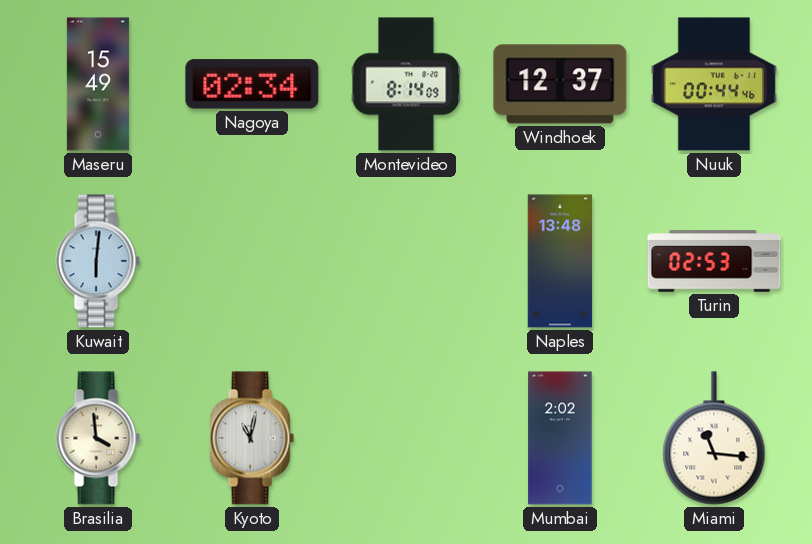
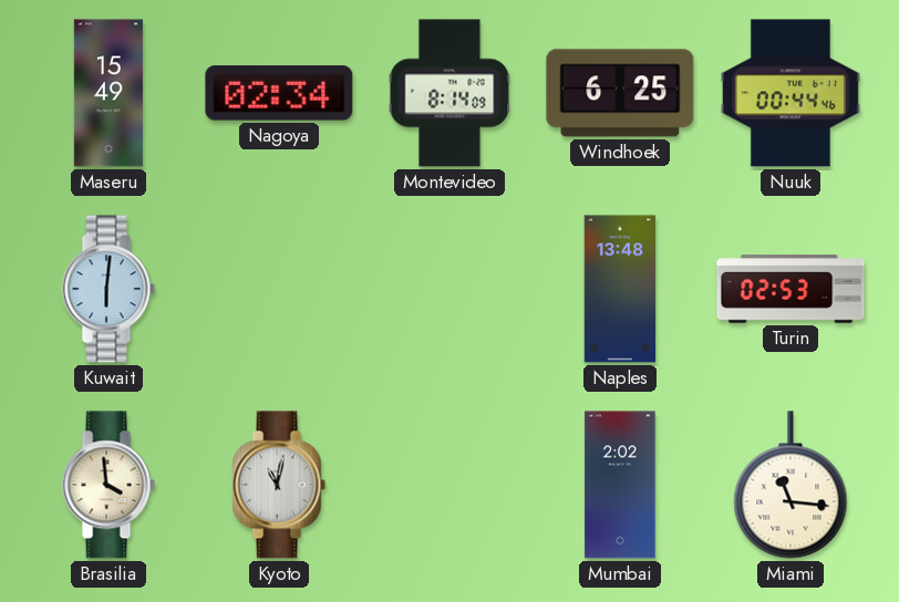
Windhoek: 12:37 -> 6:25 (620, 93)
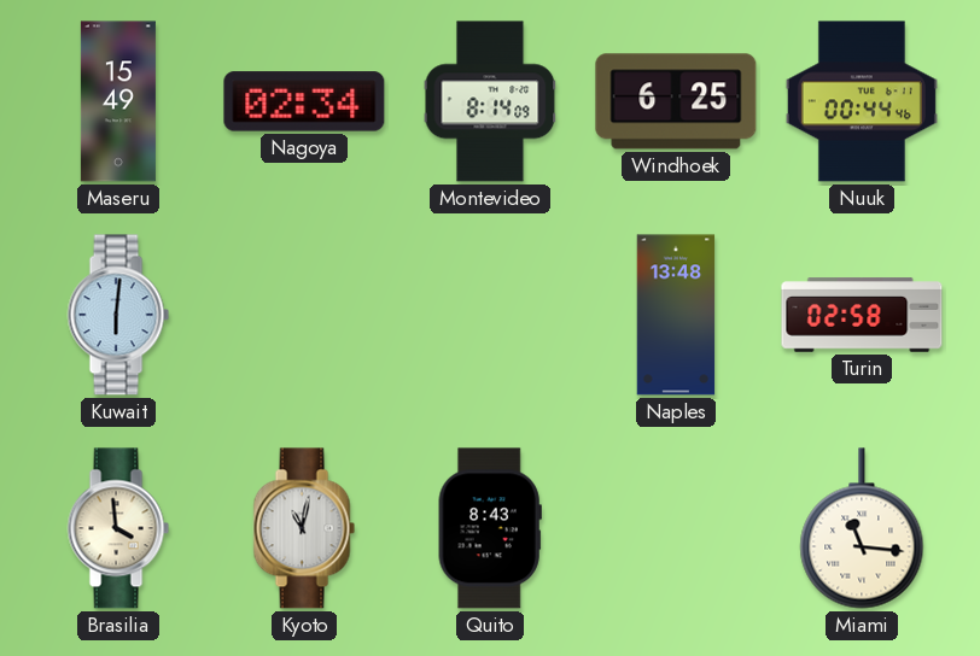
Turin: 02:53 -> 02:58 (862, 315)
Quito: none -> 8:43 (490, 528)
Mumbai: 2:02 -> none (620, 485)
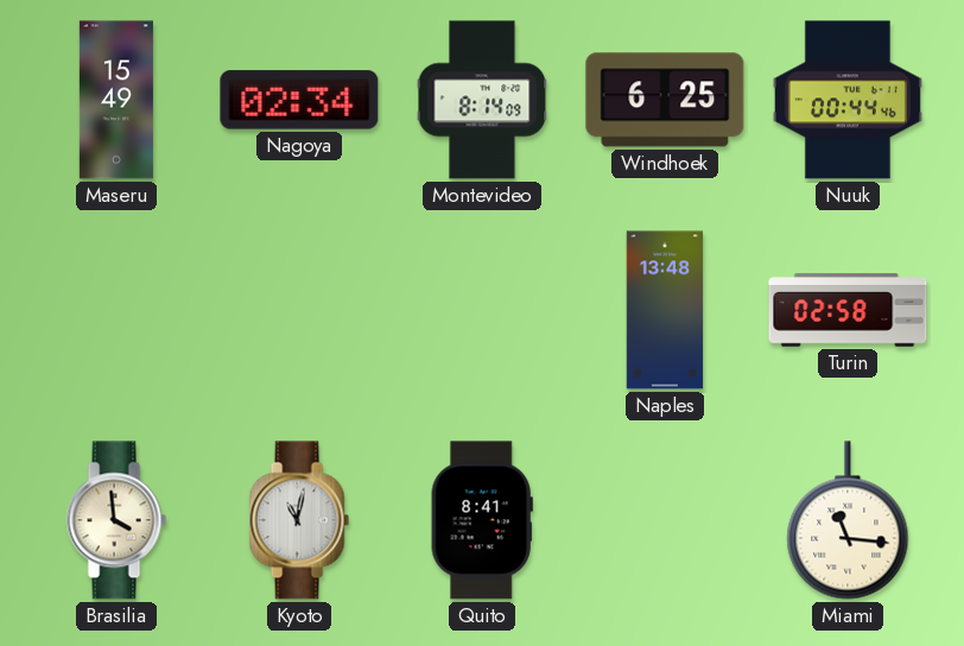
Kuwait: 6:01 -> none (118, 315)
Quito: 8:43 -> 8:41 (482, 520)
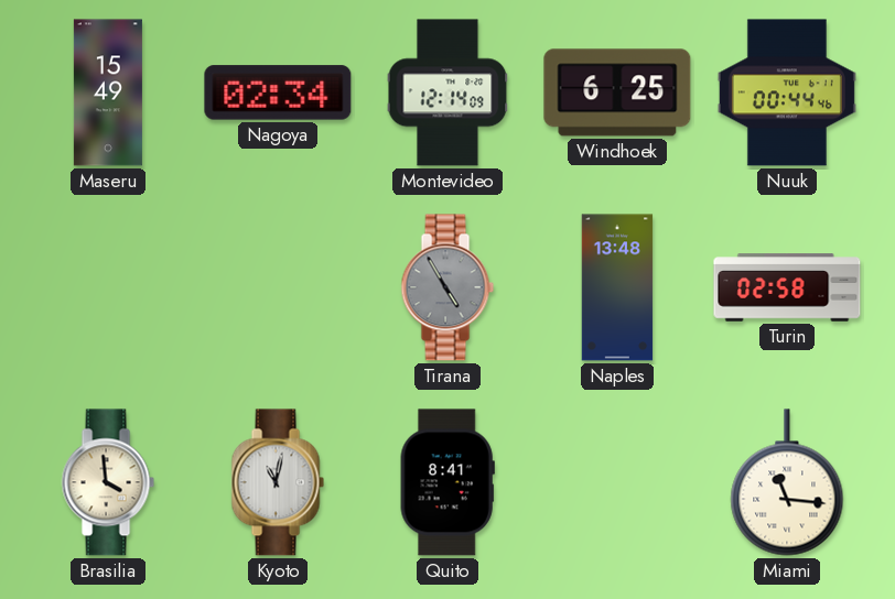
Montevideo: 8:14 -> 12:14 (447, 92)
Tirana: none -> 4:55 (447, 287)
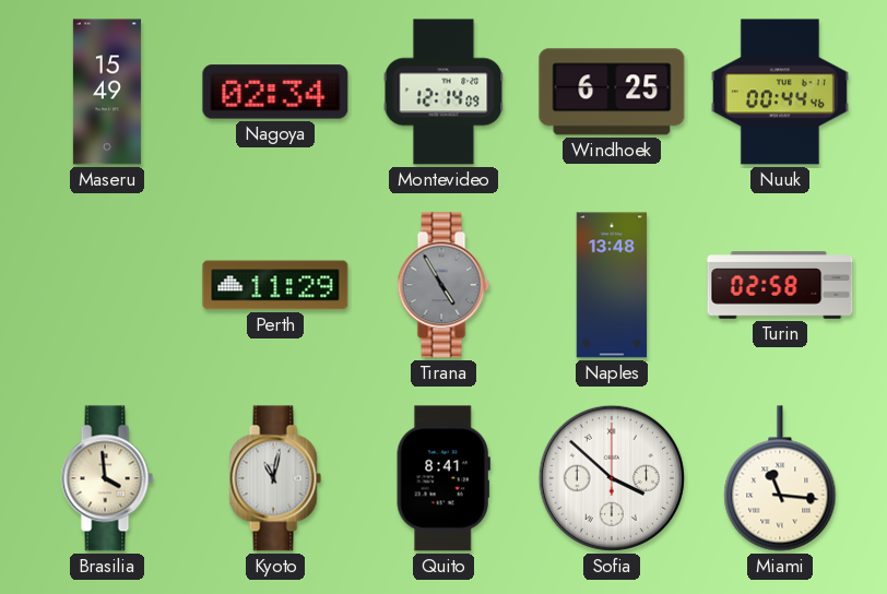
Perth: none -> 11:29 (275, 285)
Sofia: none -> 3:52 (612, 478)
